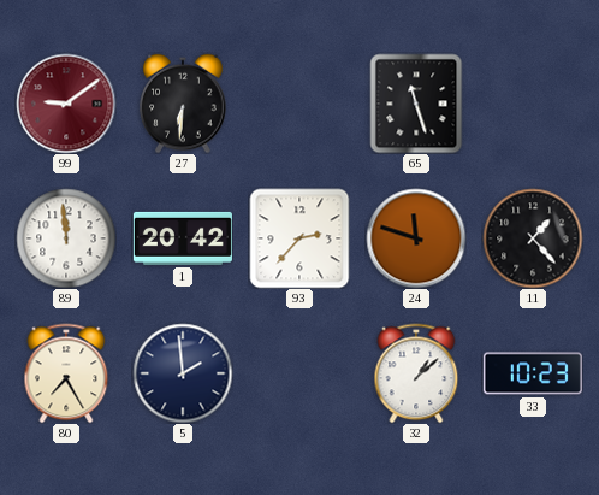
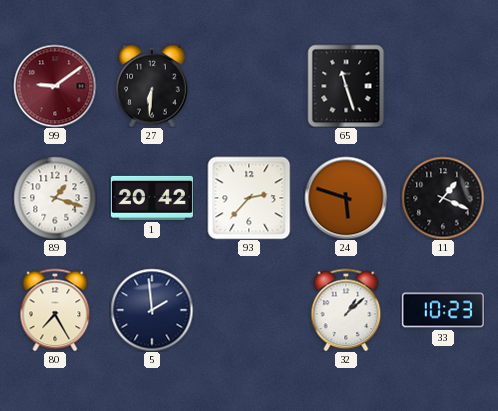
89: 11:59 -> 1:18 (55, 198)
24: 11:48 -> 5:48 (346, 198)
11: 1:23 -> 1:19 (443, 198)
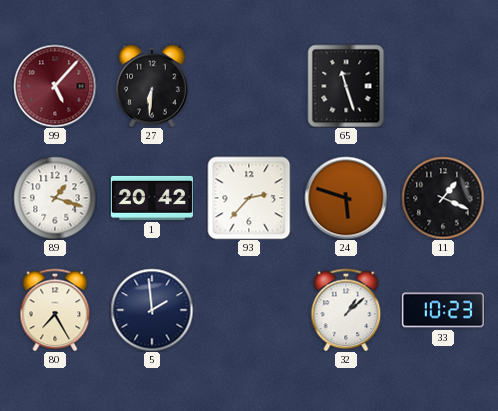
99: 9:09 -> 5:07 (55, 86)
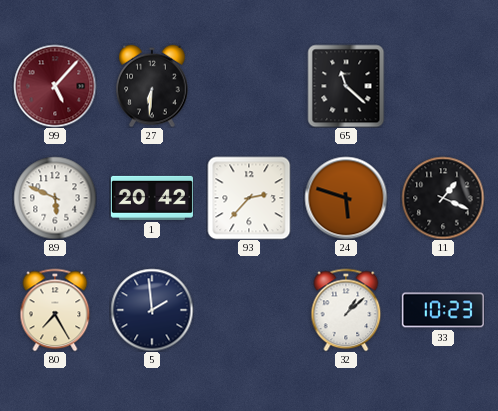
65: 11:27 -> 11:22 (346, 86)
89: 1:18 -> 5:49 (55, 198)
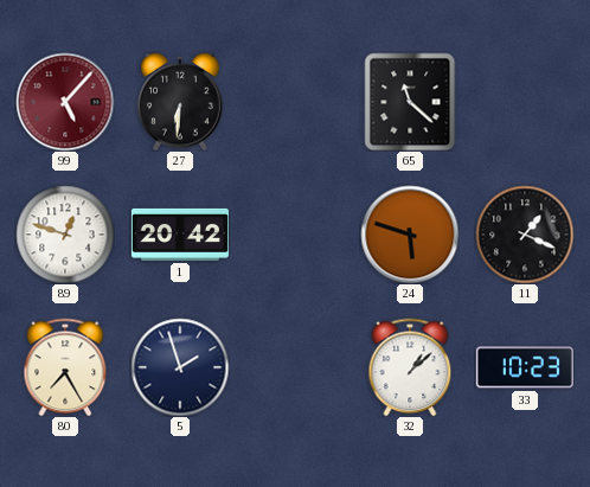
89: 5:49 -> 12:48 (65, 235)
93: 2:37 -> none (249, 198)
5: 1:59 -> 1:57 (180, 367)
